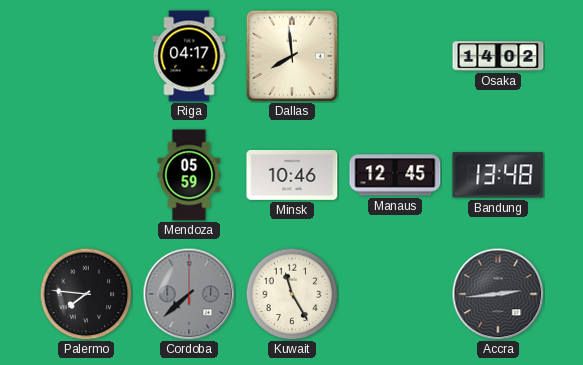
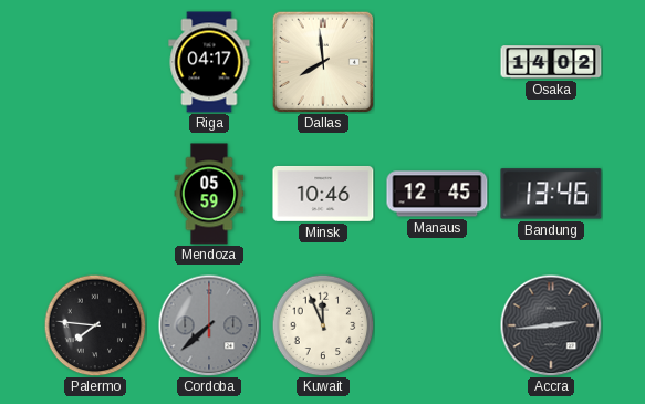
Bandung: 13:48 -> 13:46 (551, 194)
Kuwait: 11:25 -> 11:56 (323, 325)
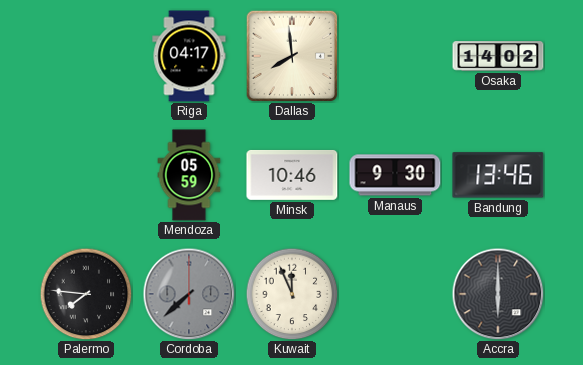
Manaus: 12:45 -> 9:30 (395, 175)
Accra: 2:44 -> 6:00 (498, 294)
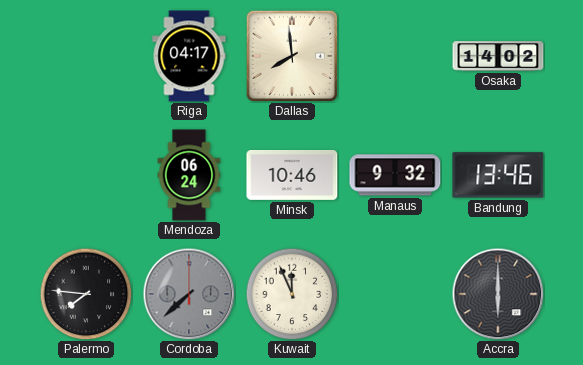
Mendoza: 05:59 -> 06:24 (189, 175)
Manaus: 9:30 -> 9:32 (395, 175)
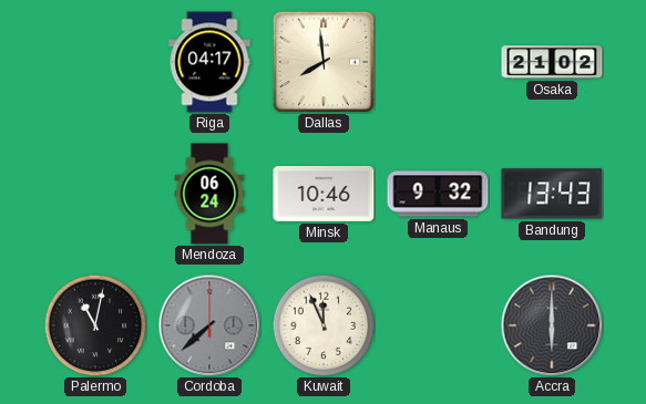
Osaka: 14:02 -> 21:02 (552, 62)
Bandung: 13:46 -> 13:43 (552, 194)
Palermo: 7:46 -> 11:02 (95, 325)
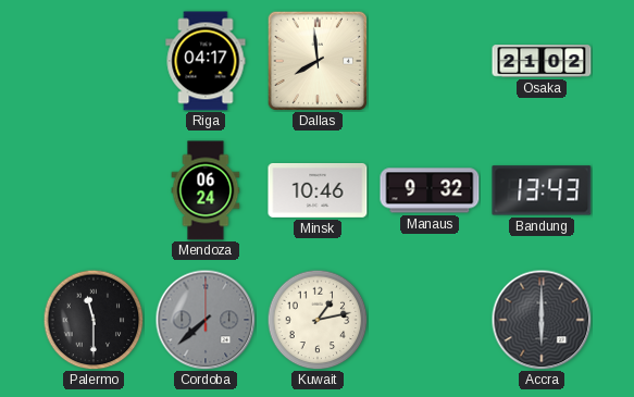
Palermo: 11:02 -> 11:30 (94, 320)
Kuwait: 11:56 -> 1:13 (318, 320)
